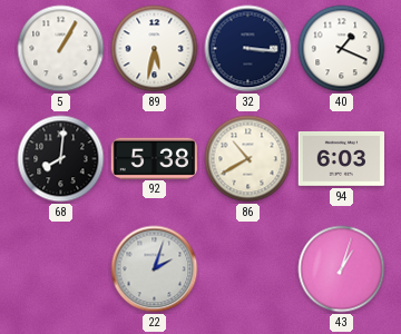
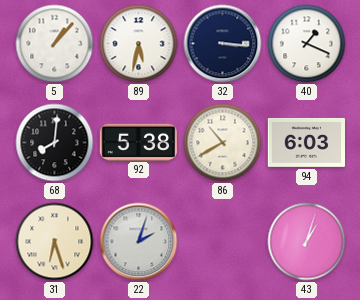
5: 1:05 -> 1:07 (55, 44)
31: none -> 6:27 (55, 242)
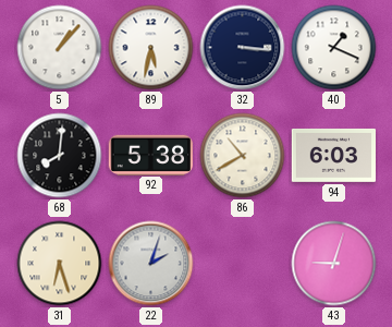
43: 1:03 -> 9:03 (334, 264)
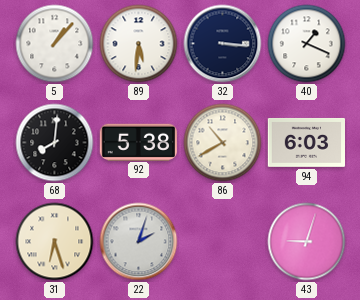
89: 5:32 -> 5:31 (139, 44)
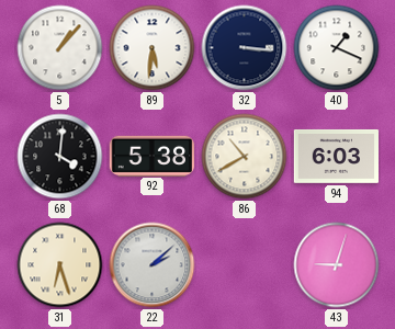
68: 8:01 -> 4:01 (60, 157)
22: 2:03 -> 2:08 (153, 265)
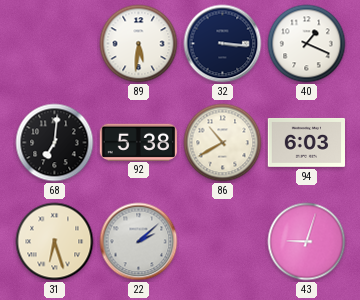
5: 1:07 -> none (60, 48)
68: 4:01 -> 7:01 (55, 143)
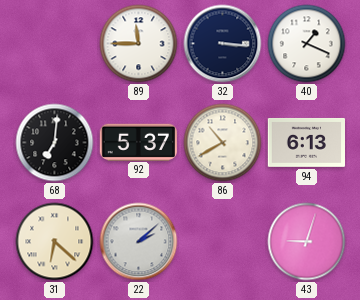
89: 5:31 -> 11:45 (139, 44)
92: 5:38 -> 5:37 (138, 142)
94: 6:03 -> 6:13 (306, 142)
31: 6:27 -> 6:22 (55, 242)
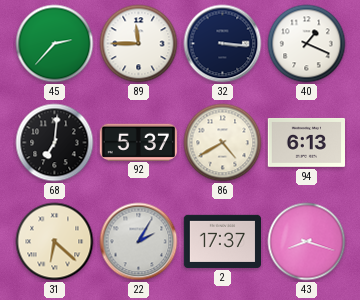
45: none -> 2:37 (55, 44)
86: 10:40 -> 4:40 (223, 143)
22: 2:08 -> 2:05 (139, 242)
2: none -> 17:37 (222, 241)
43: 9:03 -> 8:18 (307, 242)
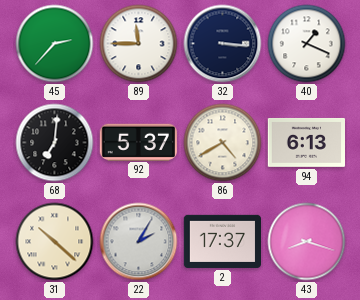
31: 6:22 -> 10:22 (55, 242)
